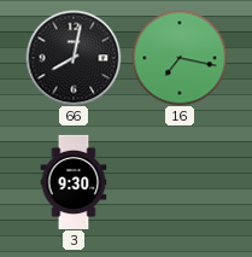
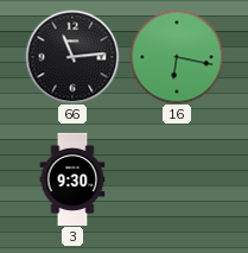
66: 8:02 -> 11:14 (72, 57)
16: 7:17 -> 6:17 (177, 57)
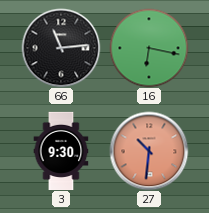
27: none -> 10:31 (149, 151)
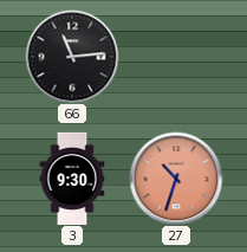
16: 6:17 -> none (149, 48)
27: 10:31 -> 10:33 (176, 179)
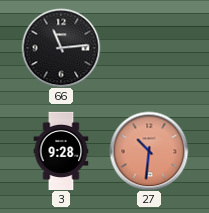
3: 9:30 -> 9:28 (61, 150)
27: 10:33 -> 10:31 (149, 151)
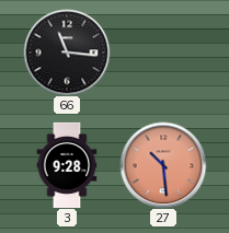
66: 11:14 -> 11:16 (67, 53)
27: 10:31 -> 10:29 (163, 165)
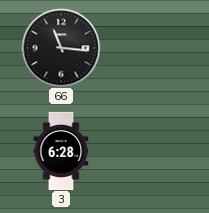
3: 9:28 -> 6:28 (61, 150)
27: 10:29 -> none (163, 165)
